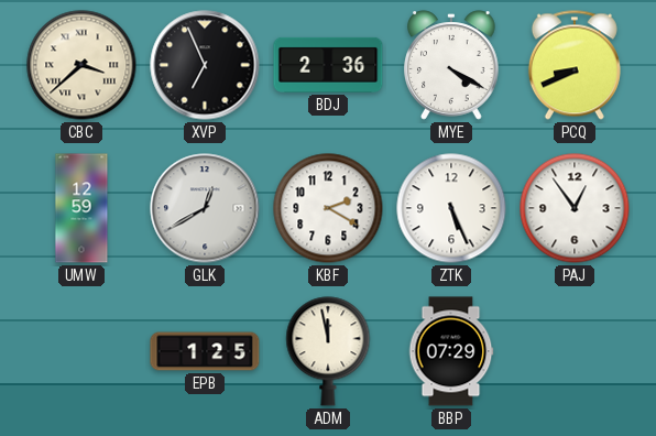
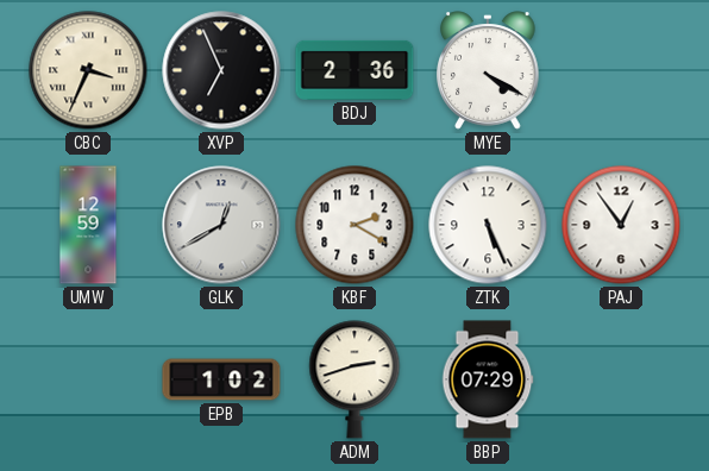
CBC: 3:38 -> 3:34 (88, 70)
PCQ: 8:41 -> none (575, 65)
EPB: 1:25 -> 1:02 (221, 379)
ADM: 11:58 -> 2:42 (354, 379)
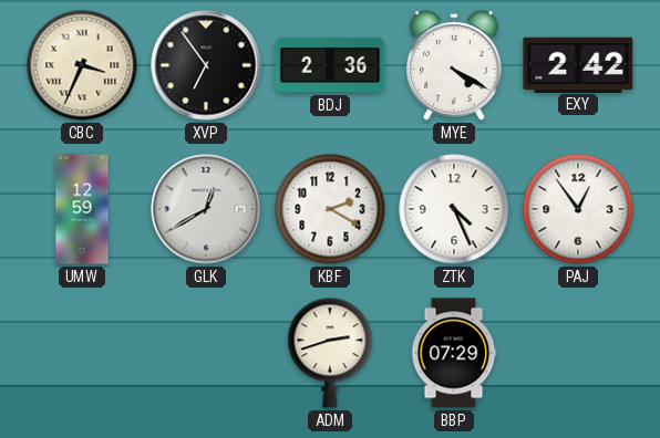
XVP: 6:56 -> 6:54 (206, 65)
EXY: none -> 2:42 (578, 64)
ZTK: 5:26 -> 4:26 (454, 209)
EPB: 1:02 -> none (221, 379)
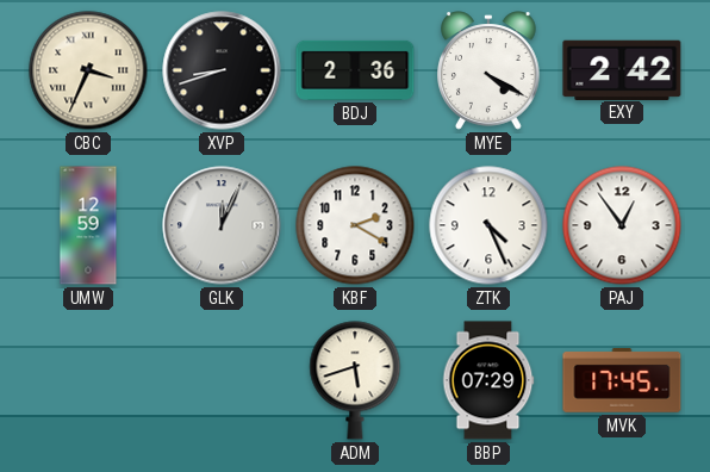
XVP: 6:54 -> 8:42 (222, 70)
GLK: 12:40 -> 12:04 (222, 225)
ADM: 2:42 -> 5:42 (355, 380)
MVK: none -> 17:45 (622, 380)
